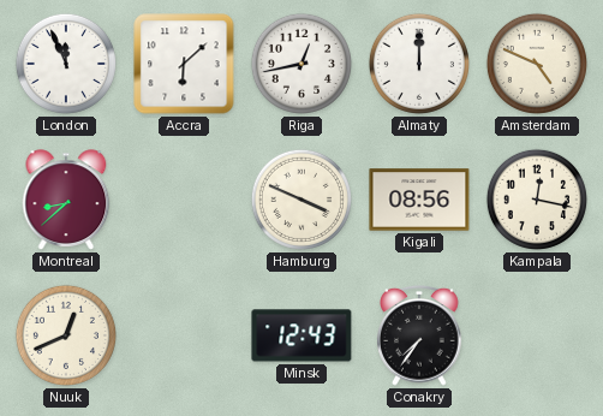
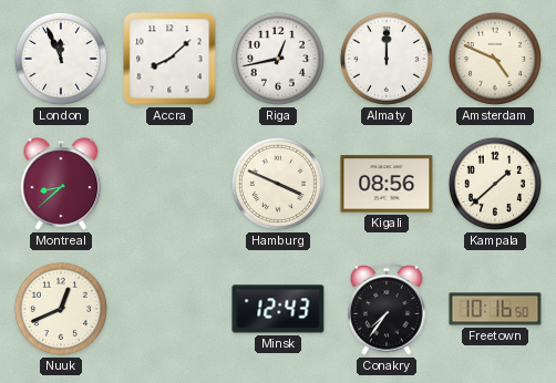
Accra: 6:08 -> 8:08 (169, 59)
Kampala: 12:17 -> 1:38 (495, 184)
Freetown: none -> 10:16 (495, 309)
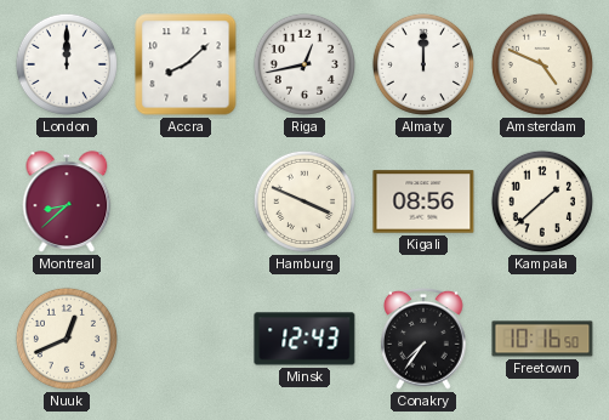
London: 11:56 -> 12:00 (67, 64)
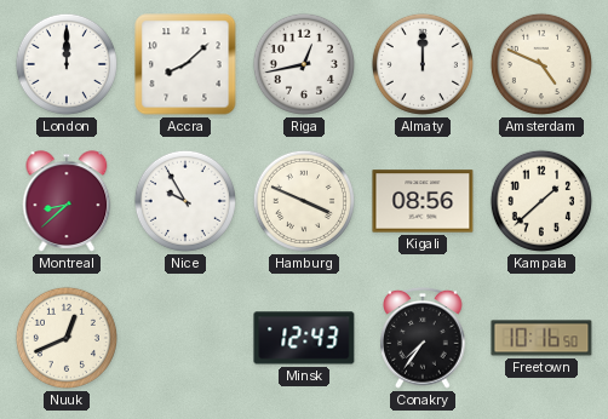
Nice: none -> 9:55 (185, 201)
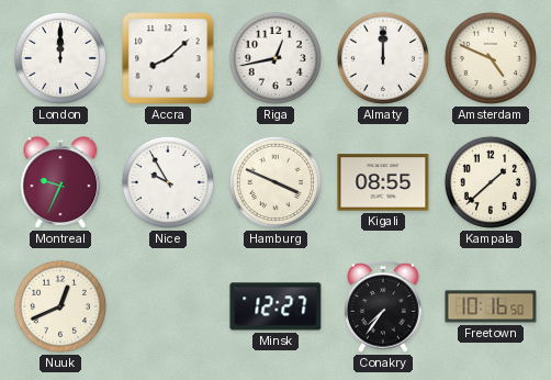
Montreal: 8:38 -> 9:34 (60, 182)
Kigali: 08:56 -> 08:55 (383, 182)
Minsk: 12:43 -> 12:27 (275, 306)
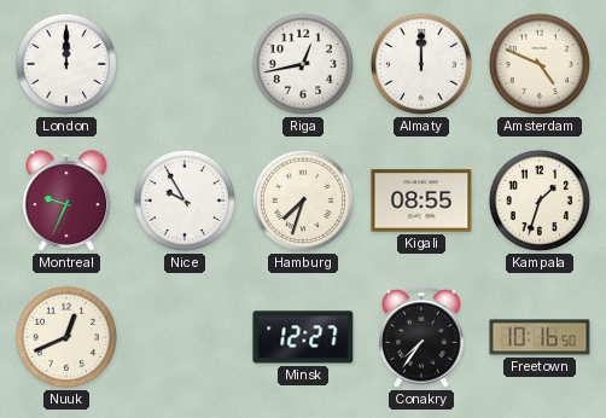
Accra: 8:08 -> none (168, 58)
Hamburg: 3:49 -> 7:33 (303, 201)
Kampala: 1:38 -> 1:33 (540, 201)
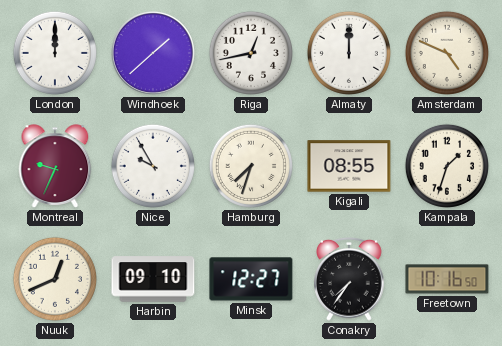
Windhoek: none -> 1:38 (153, 53)
Harbin: none -> 09:10 (153, 279)
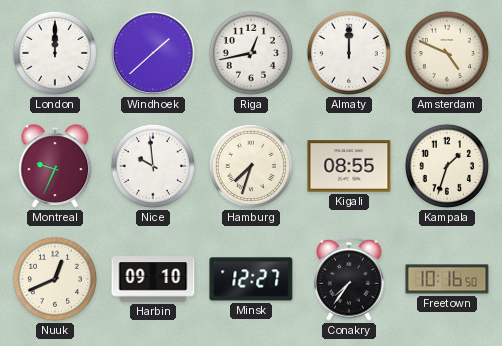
Nice: 9:55 -> 9:59 (153, 166)
